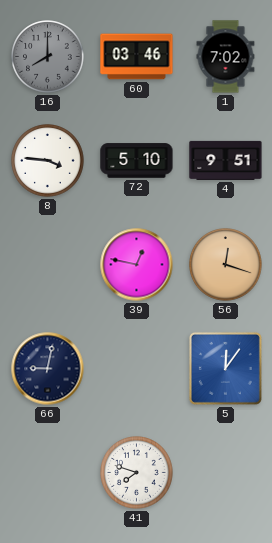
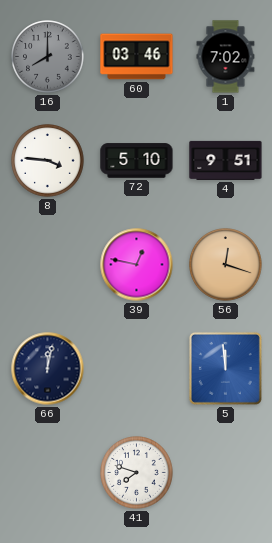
66: 9:02 -> 12:02 (48, 369)
5: 12:06 -> 11:59 (225, 368)
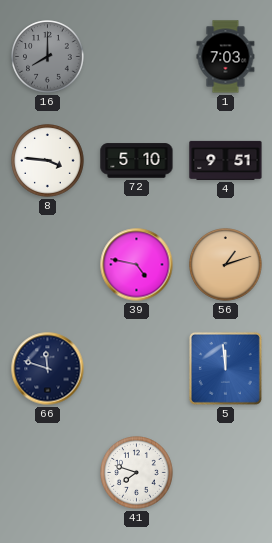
60: 03:46 -> none (137, 57)
1: 7:02 -> 7:03 (226, 57)
39: 12:47 -> 4:47 (137, 265)
56: 12:18 -> 1:12 (226, 265)
66: 12:02 -> 11:48 (48, 369)
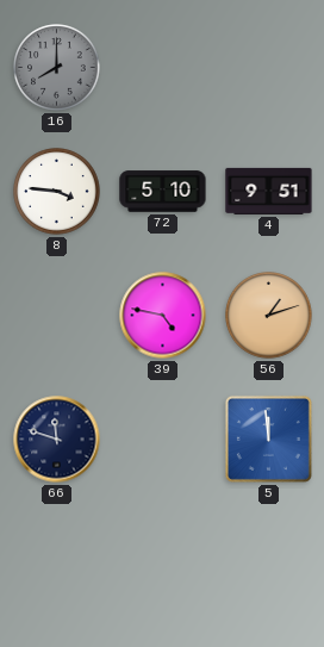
1: 7:03 -> none (226, 57)
41: 7:48 -> none (137, 473)
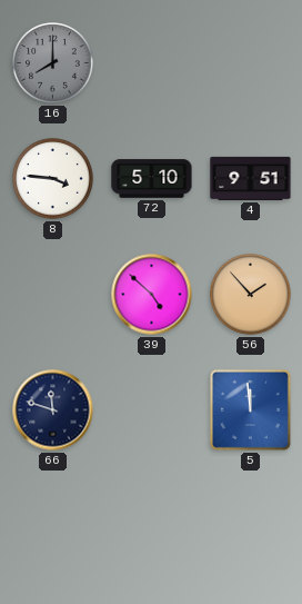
39: 4:47 -> 4:52 (152, 295)
56: 1:12 -> 1:53 (251, 295)
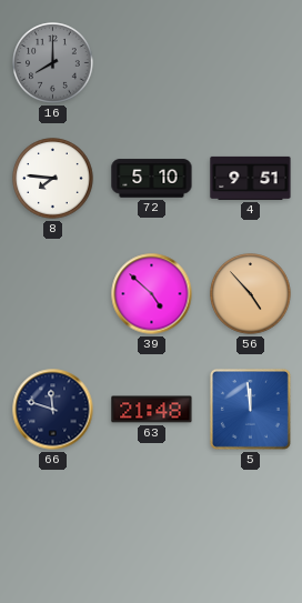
8: 3:46 -> 7:46 (53, 179)
56: 1:53 -> 4:53 (251, 294)
63: none -> 21:48 (152, 410)
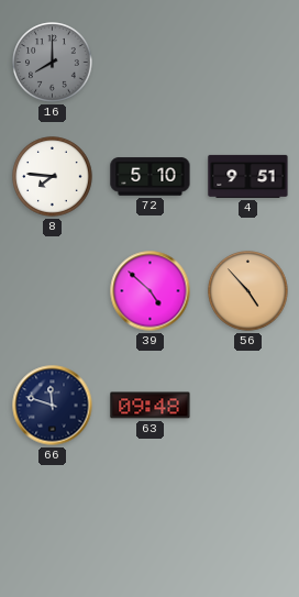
63: 21:48 -> 09:48 (151, 406)
5: 11:59 -> none (250, 409)
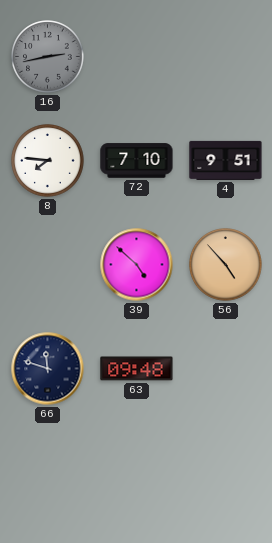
16: 8:00 -> 2:43 (48, 57)
72: 5:10 -> 7:10 (137, 161)
